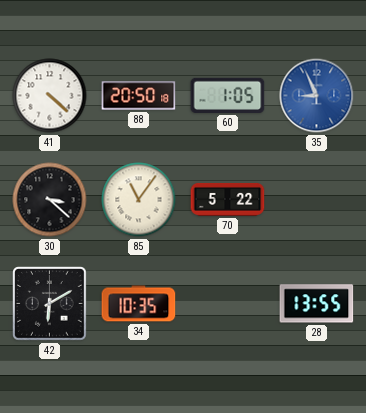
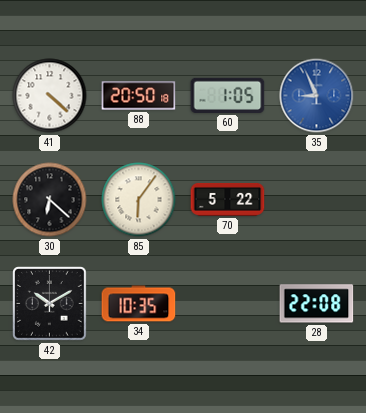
30: 3:22 -> 6:22 (50, 200)
85: 11:06 -> 6:06 (139, 200)
42: 6:10 -> 10:10 (50, 304)
28: 13:55 -> 22:08 (317, 304)
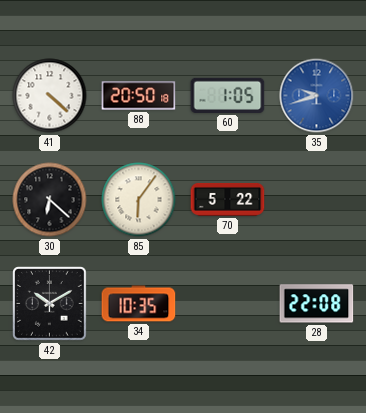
35: 8:56 -> 9:42 (317, 96)
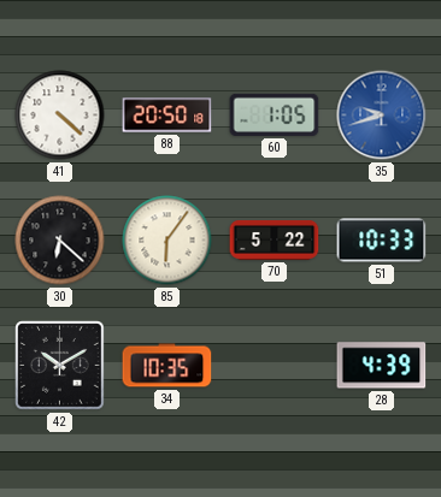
51: none -> 10:33 (382, 241)
28: 22:08 -> 4:39 (382, 366)
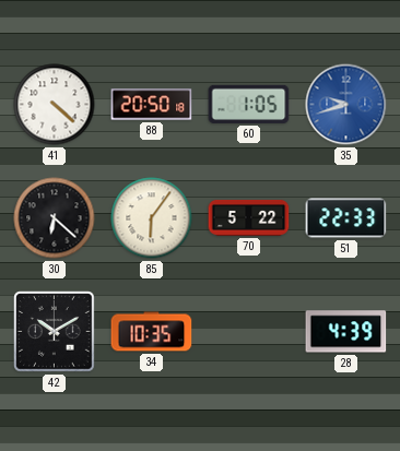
51: 10:33 -> 22:33 (346, 218)
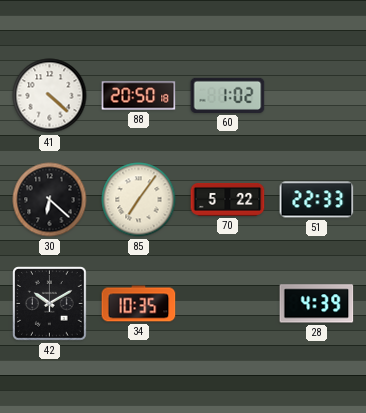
60: 1:05 -> 1:02 (228, 95)
35: 9:42 -> none (346, 105)
85: 6:06 -> 7:06 (139, 200)
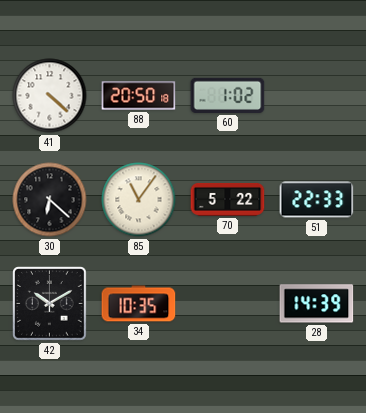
85: 7:06 -> 11:06 (139, 200)
28: 4:39 -> 14:39 (317, 304)
